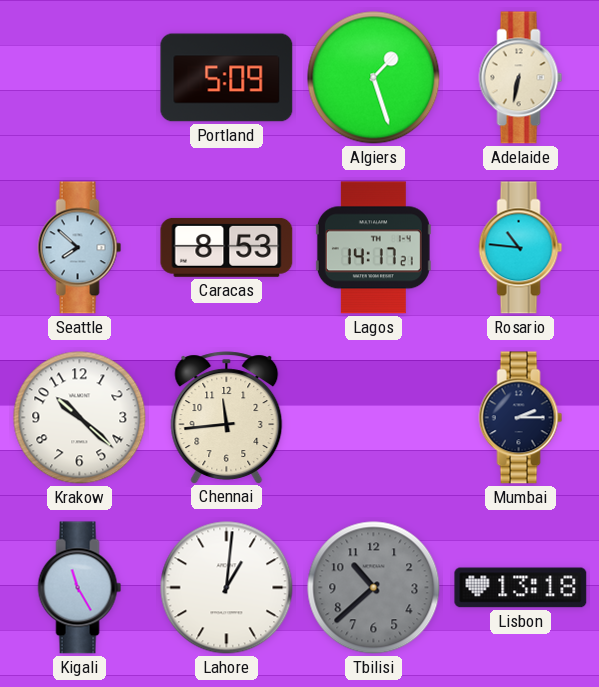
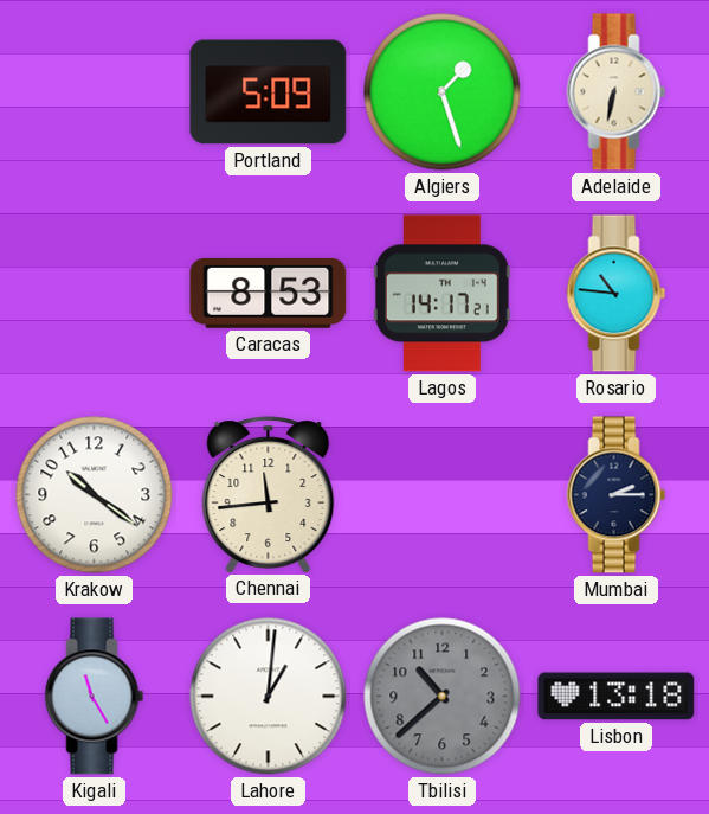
Seattle: 7:52 -> none (80, 248)
Krakow: 10:22 -> 10:21 (95, 495)
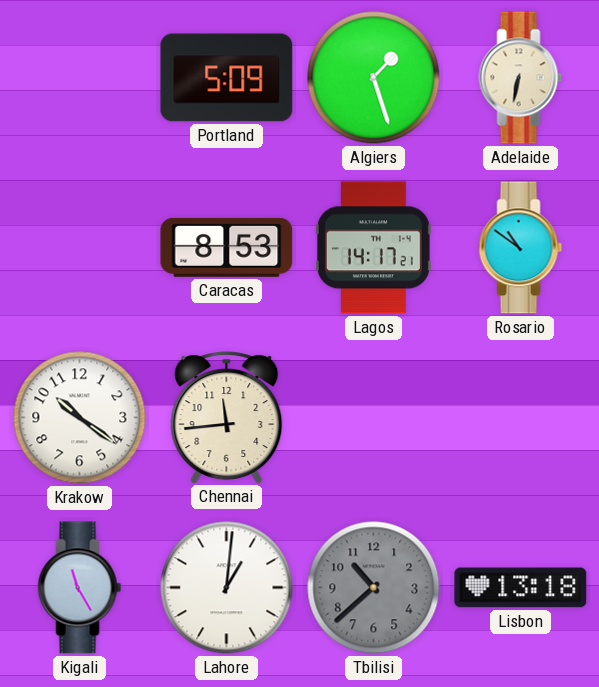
Rosario: 10:46 -> 10:51 (521, 248)
Mumbai: 2:15 -> none (617, 495)
